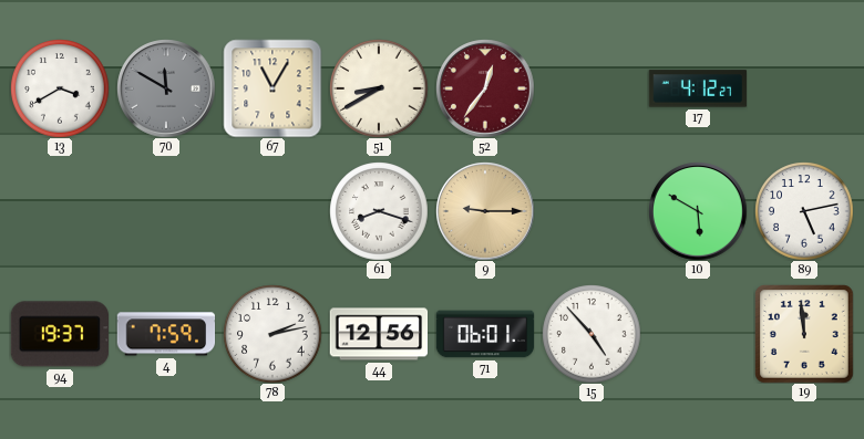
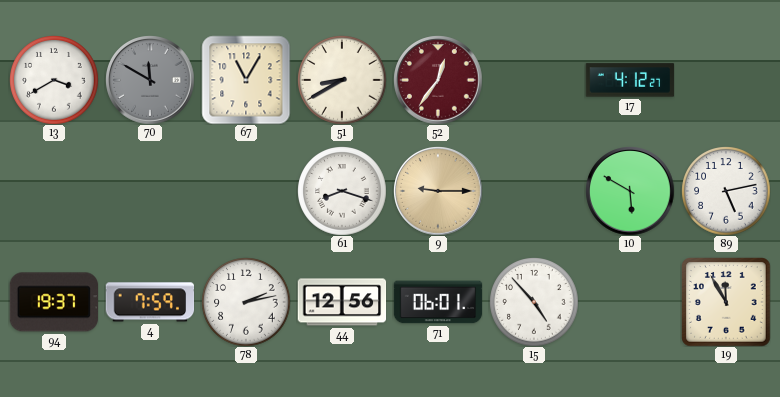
19: 11:59 -> 11:55 (726, 302)
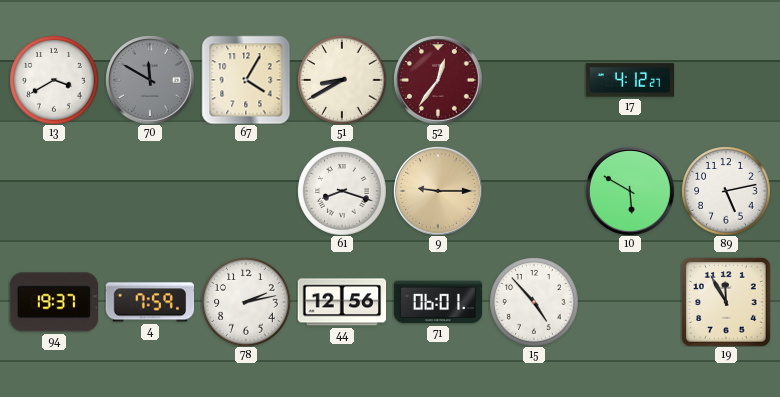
67: 11:05 -> 4:05 (246, 80)
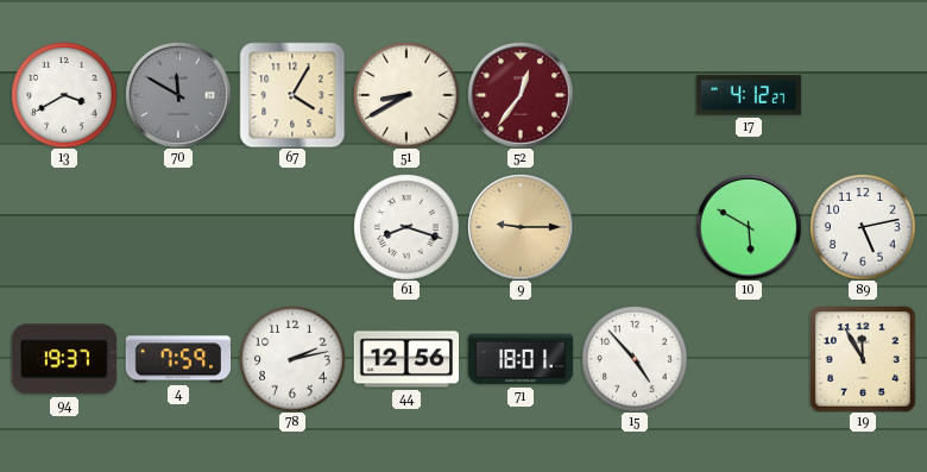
71: 06:01 -> 18:01 (521, 359)
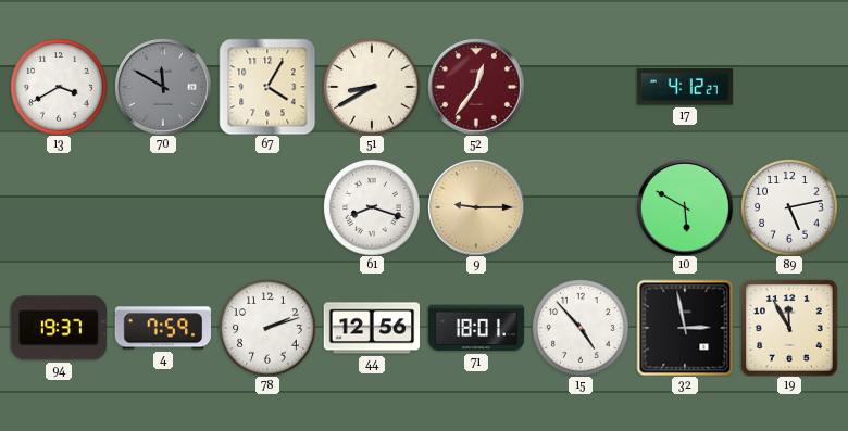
78: 2:13 -> 2:12 (267, 328)
32: none -> 2:58 (685, 328)
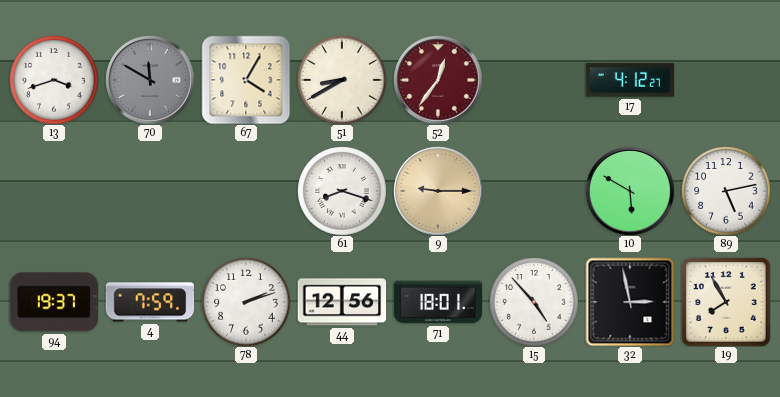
13: 3:40 -> 3:42 (54, 80)
19: 11:55 -> 7:55 (726, 302)
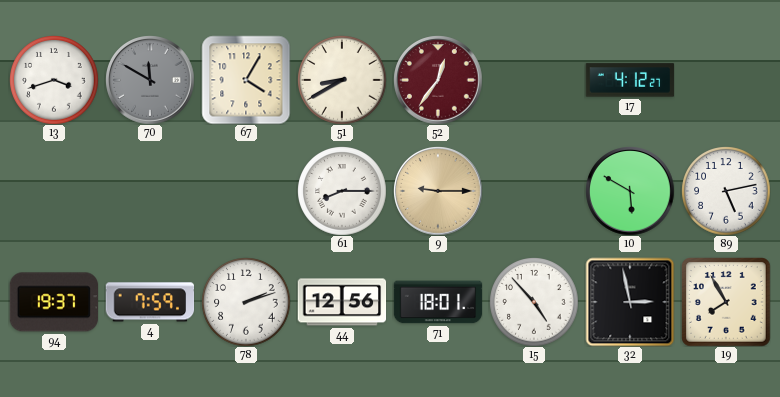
61: 8:18 -> 8:15 (342, 191)
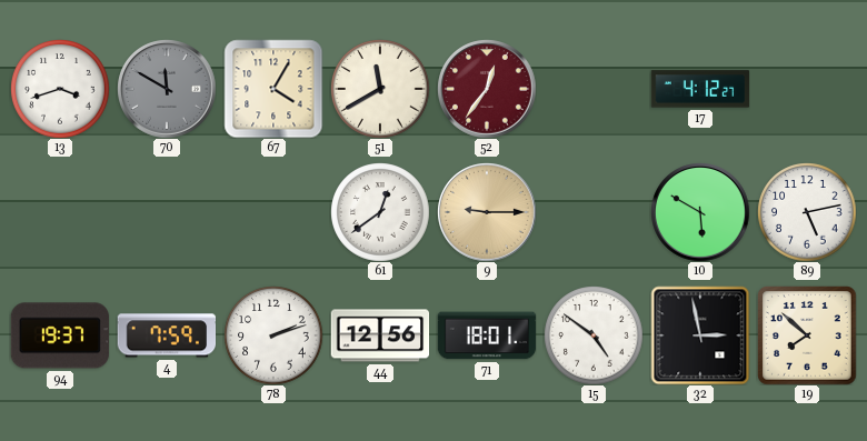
51: 8:40 -> 11:40 (380, 89)
61: 8:15 -> 12:39 (380, 212)
15: 4:53 -> 4:51 (594, 335)
19: 7:55 -> 7:52 (807, 335)
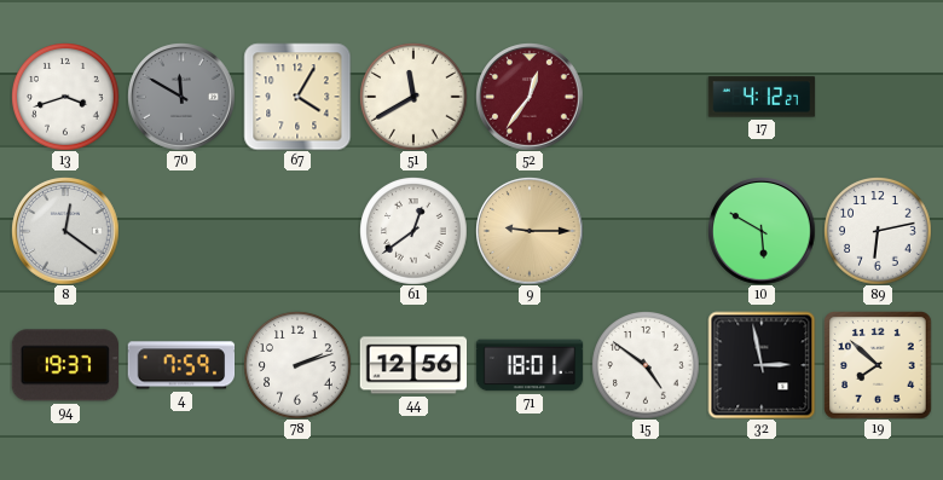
8: none -> 12:21 (65, 231)
89: 5:13 -> 6:13 (878, 231)
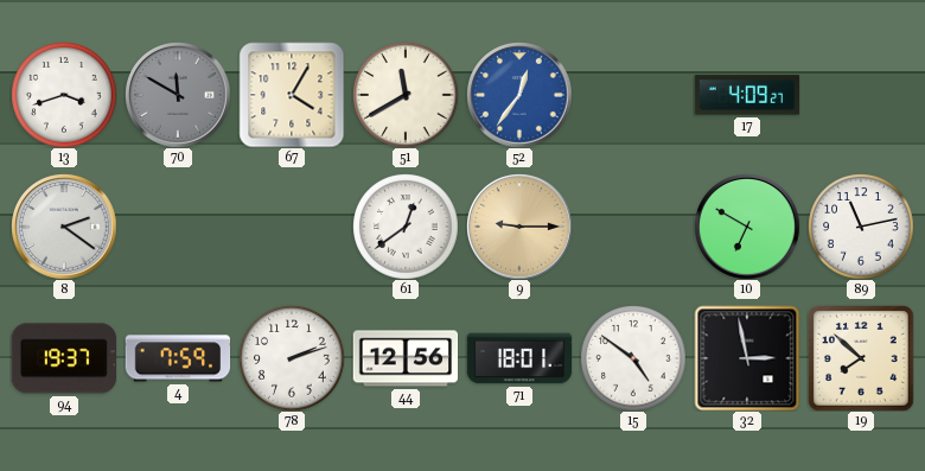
52 dial: burgundy -> blue (519, 95)
17: 4:12 -> 4:09 (747, 95)
8: 12:21 -> 2:21 (64, 227)
10: 5:50 -> 6:50 (747, 227)
89: 6:13 -> 11:13 (861, 227)
